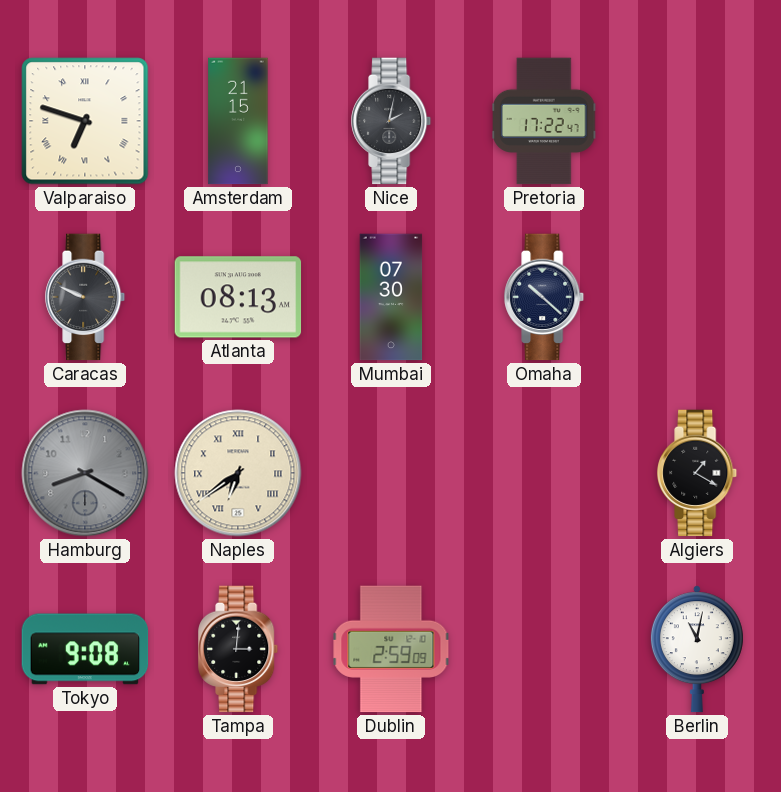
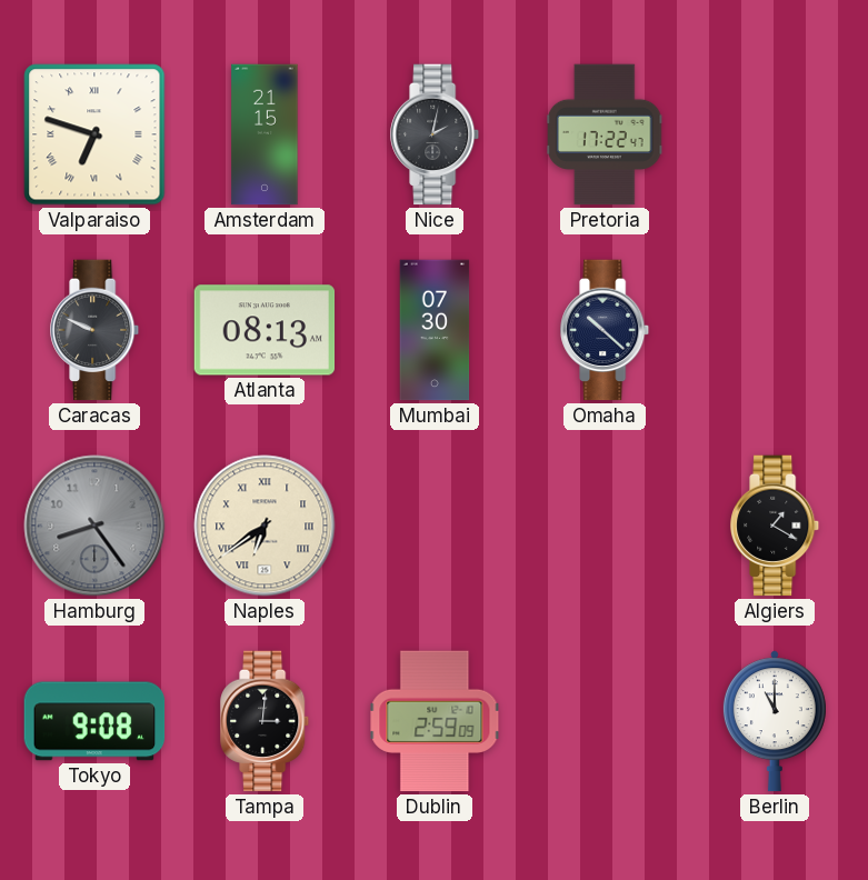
Hamburg: 8:20 -> 8:24 (94, 526)
Berlin: 11:02 -> 11:00 (775, 721)
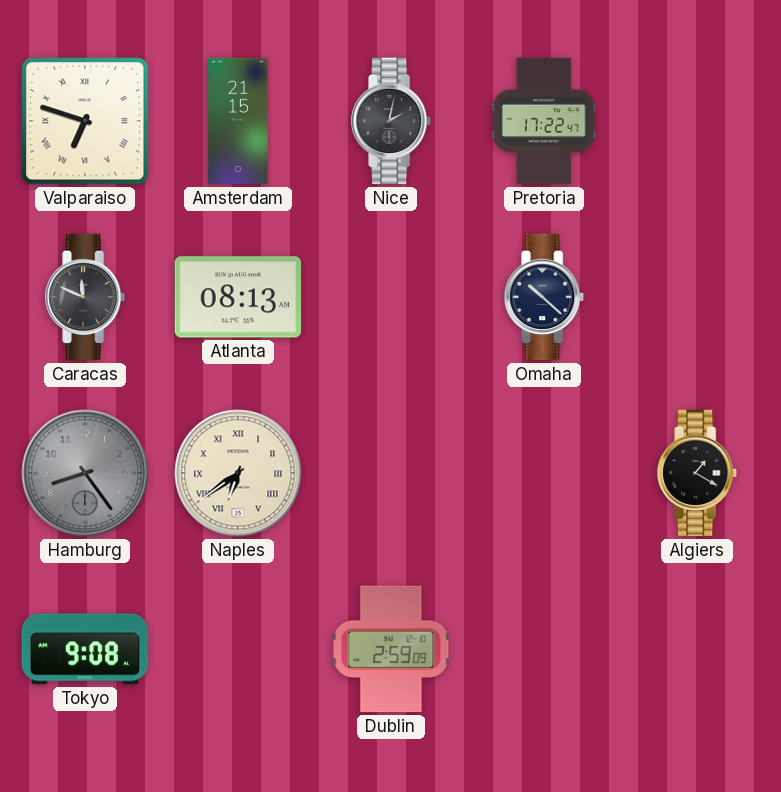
Caracas: 9:49 -> 11:49 (86, 297)
Mumbai: 07:30 -> none (435, 330)
Tampa: 3:01 -> none (266, 721)
Berlin: 11:00 -> none (775, 721)
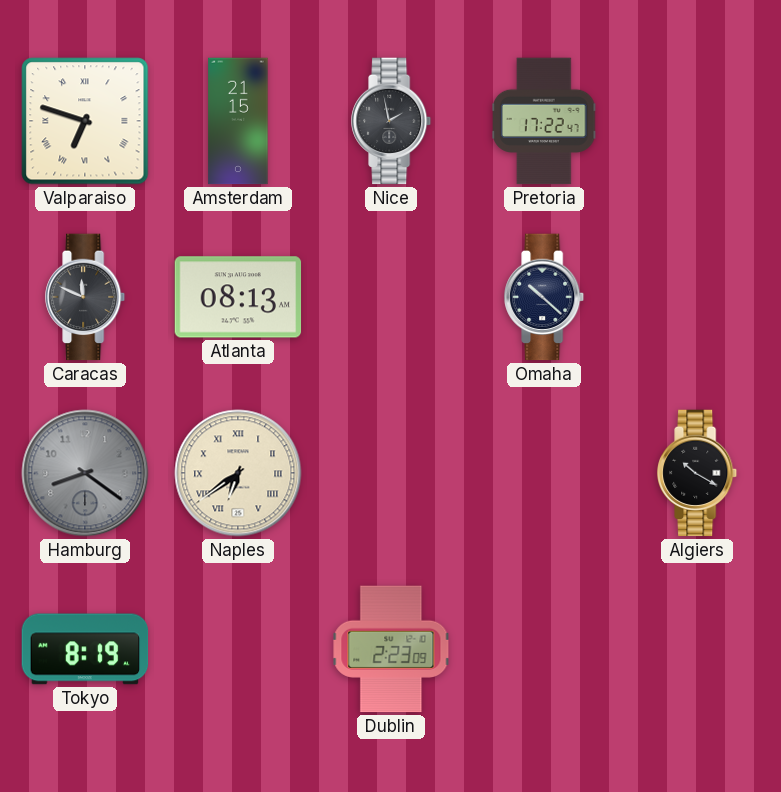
Nice: 2:02 -> 1:58 (392, 121)
Hamburg: 8:24 -> 8:21 (85, 473)
Algiers: 1:20 -> 10:20 (698, 473)
Tokyo: 9:08 -> 8:19 (85, 649)
Dublin: 2:59 -> 2:23 (391, 649)
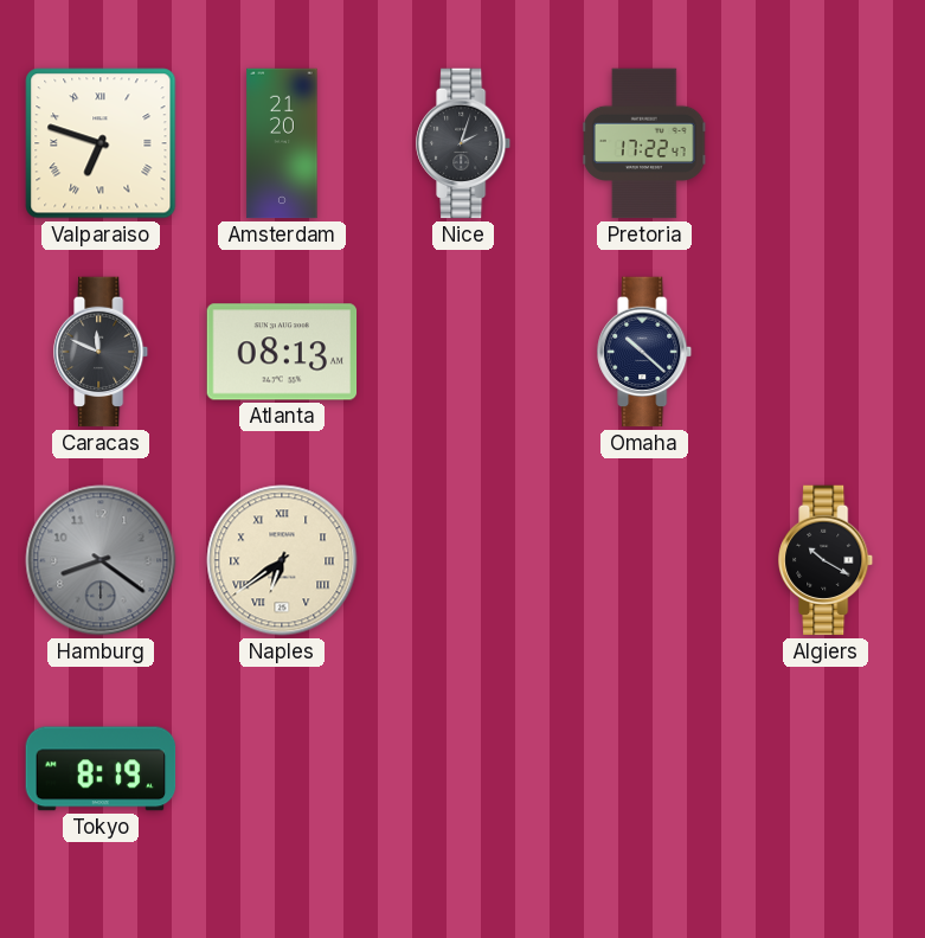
Amsterdam: 21:15 -> 21:20 (282, 143)
Nice: 1:58 -> 2:03 (464, 143)
Dublin: 2:23 -> none (391, 649)
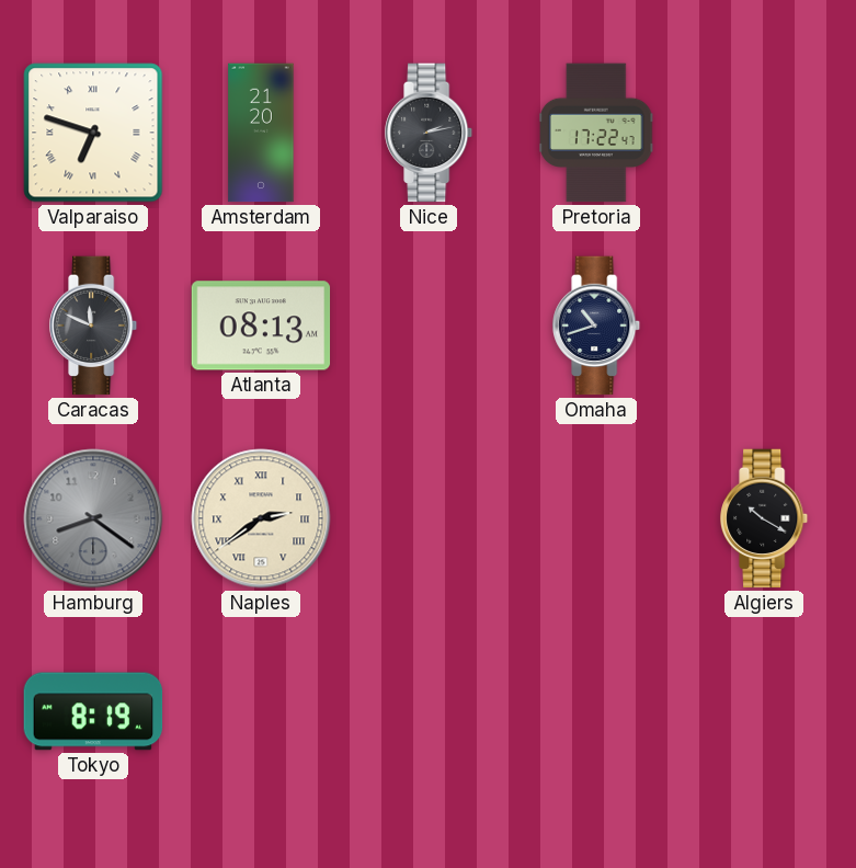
Nice: 2:03 -> 2:13 (430, 133)
Omaha: 10:22 -> 10:42 (597, 325)
Naples: 6:39 -> 2:39 (261, 518)
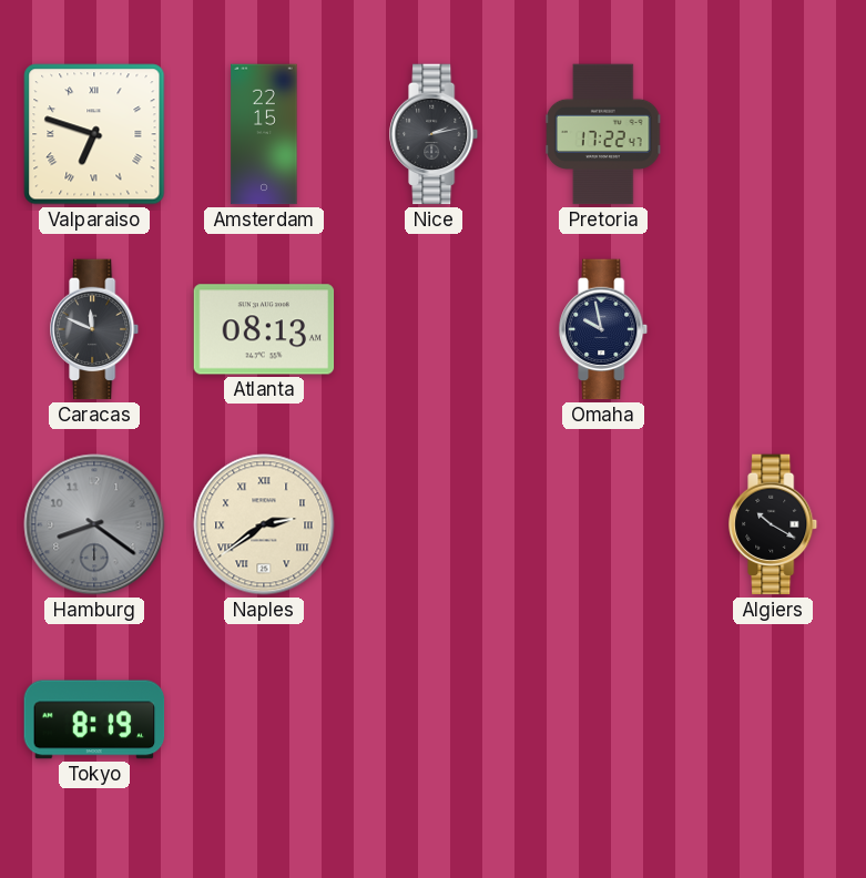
Amsterdam: 21:20 -> 22:15 (264, 134)
Omaha: 10:42 -> 9:58 (604, 329)
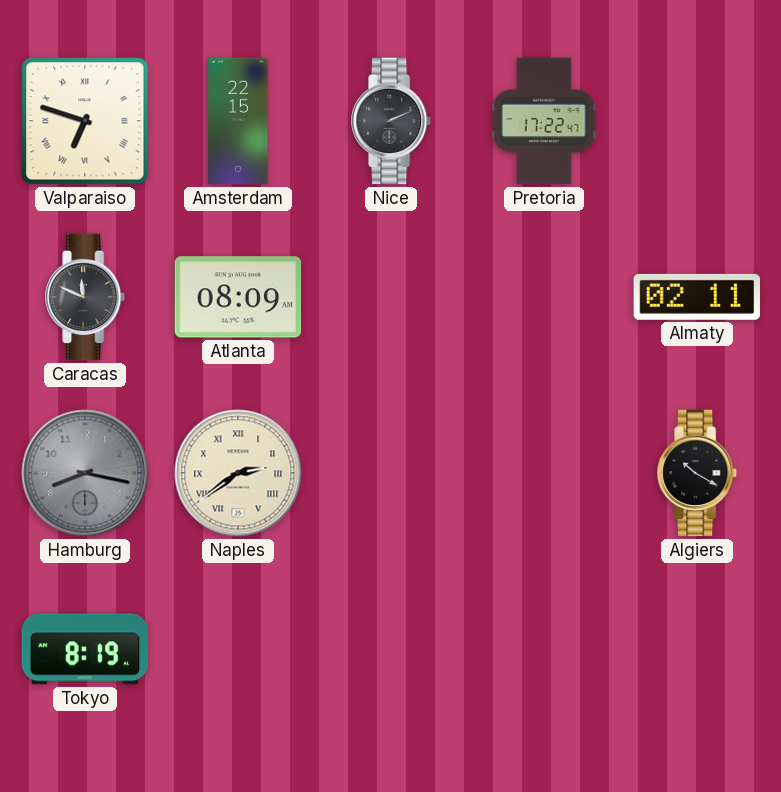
Nice: 2:13 -> 2:11 (392, 121)
Atlanta: 08:13 -> 08:09 (238, 297)
Omaha: 9:58 -> none (604, 329)
Almaty: none -> 02:11 (697, 297)
Hamburg: 8:21 -> 8:17 (85, 473)
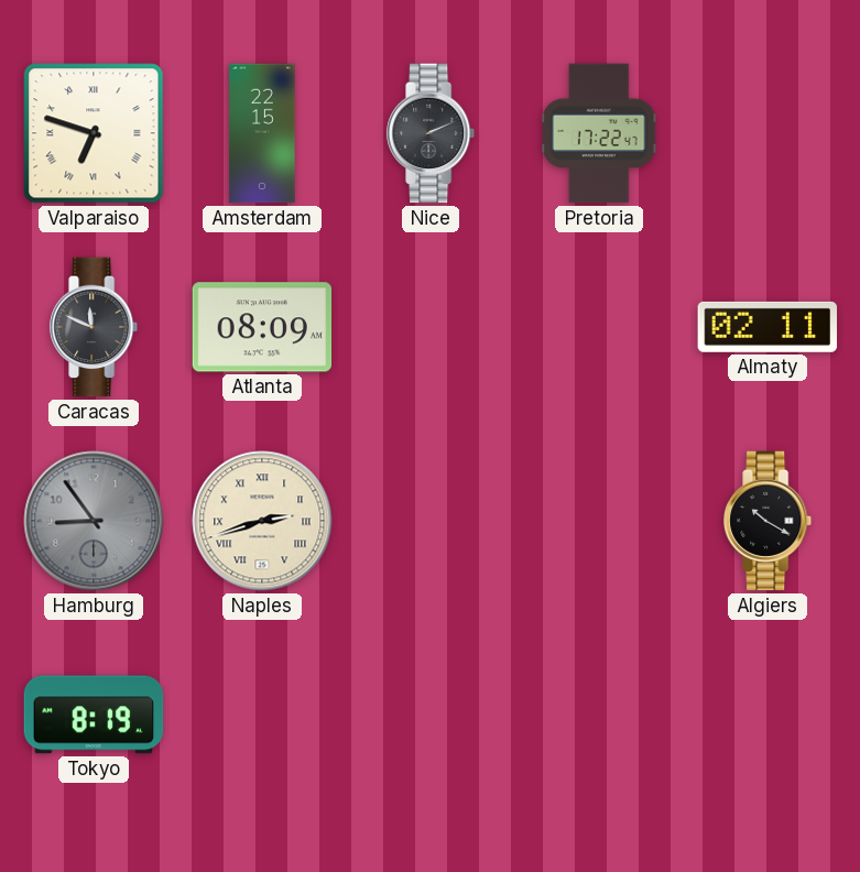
Hamburg: 8:17 -> 8:54 (94, 521)
Naples: 2:39 -> 2:42 (262, 521)
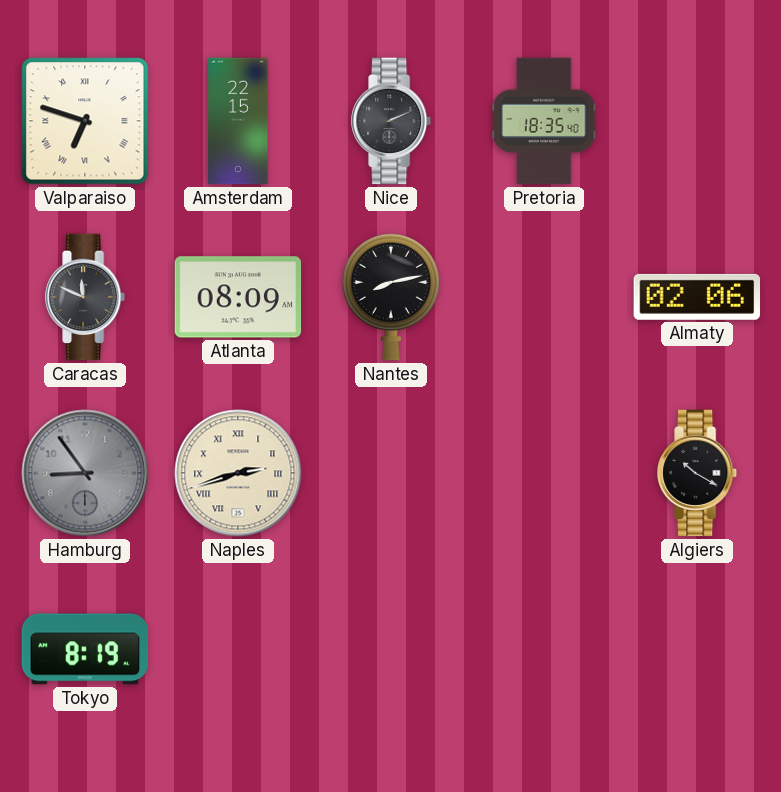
Pretoria: 17:22 -> 18:35 (545, 121)
Nantes: none -> 8:13 (391, 297)
Almaty: 02:11 -> 02:06 (697, 297)
